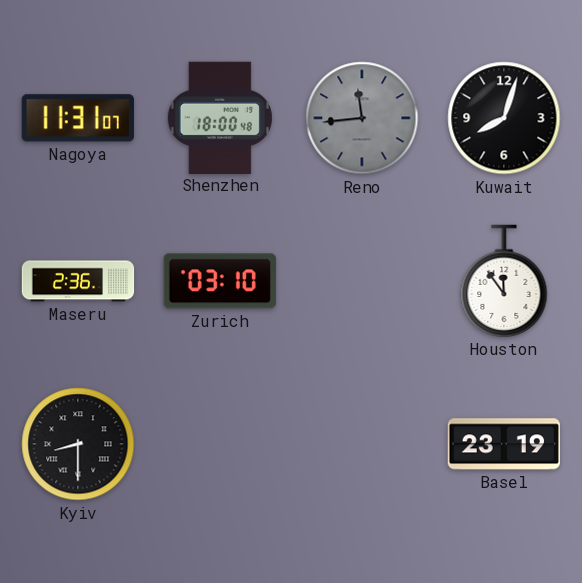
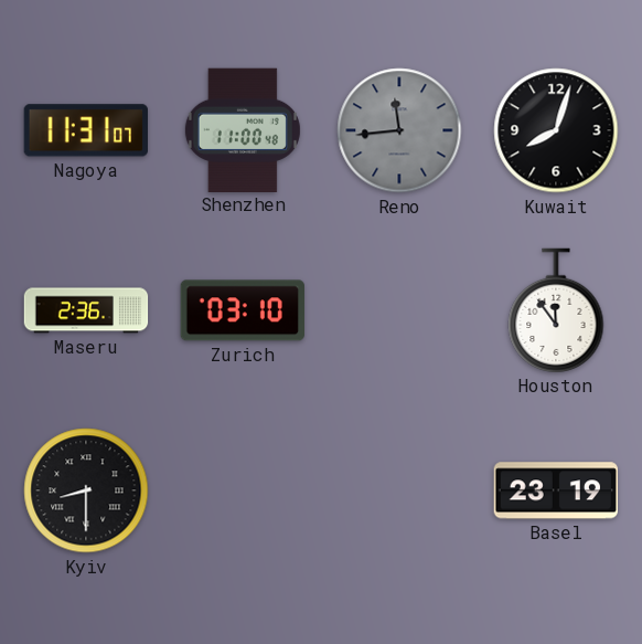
Shenzhen: 18:00 -> 11:00 (243, 129)
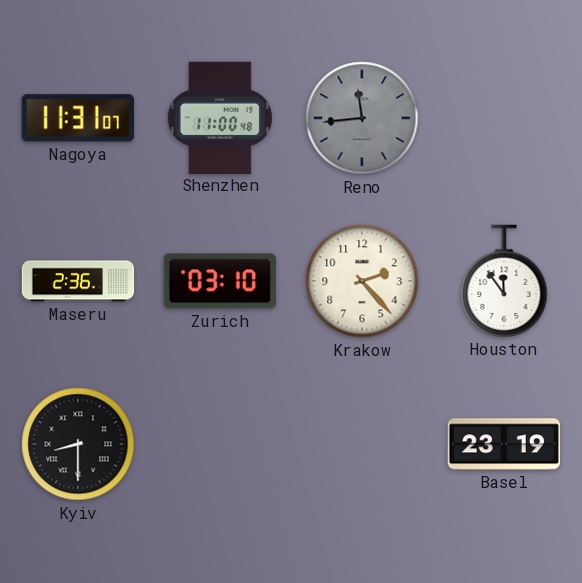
Kuwait: 8:03 -> none (556, 130)
Krakow: none -> 2:23 (362, 281)
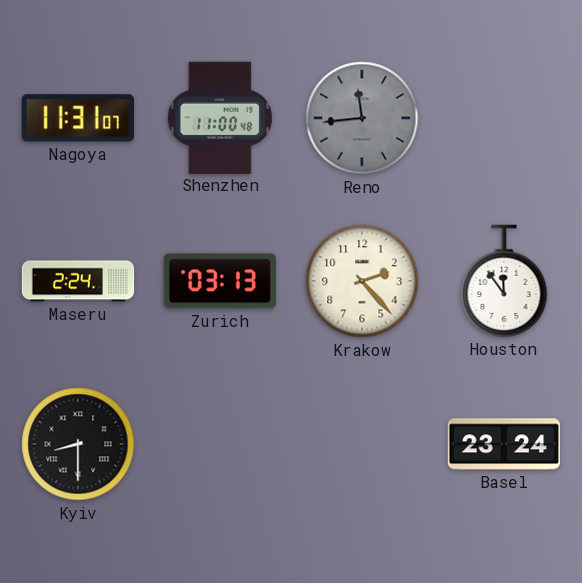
Maseru: 2:36 -> 2:24 (78, 281)
Zurich: 03:10 -> 03:13 (220, 281)
Basel: 23:19 -> 23:24 (503, 444)
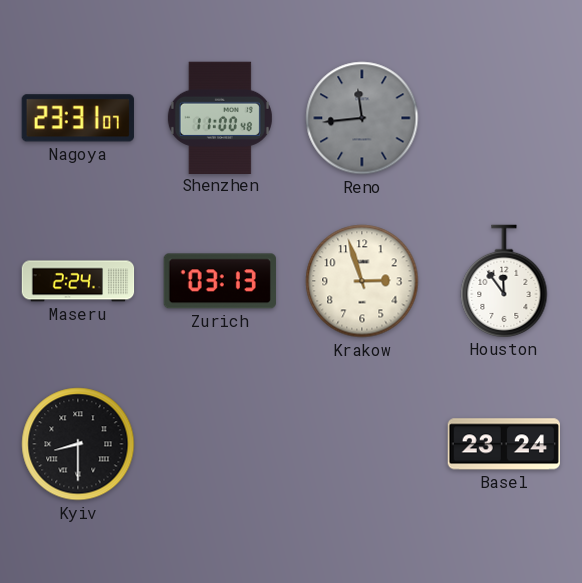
Nagoya: 11:31 -> 23:31 (78, 118)
Krakow: 2:23 -> 2:57 (362, 281)
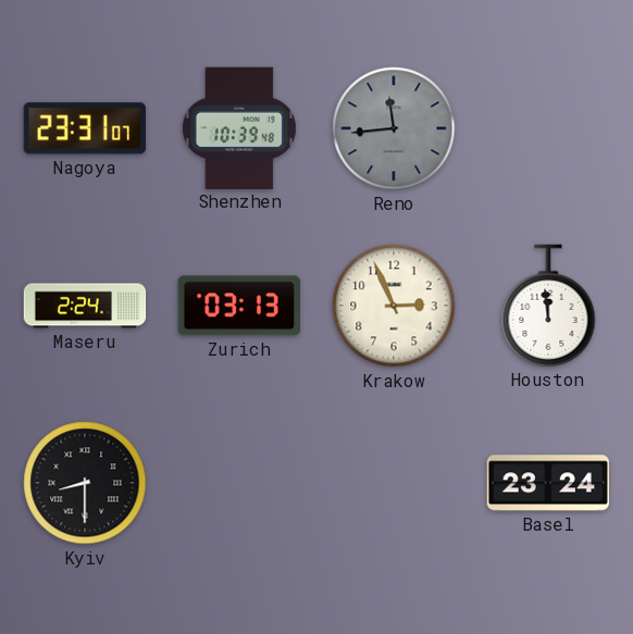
Shenzhen: 11:00 -> 10:39 (239, 127)
Krakow: 2:57 -> 2:56 (394, 306)
Houston: 11:54 -> 11:59 (548, 306)
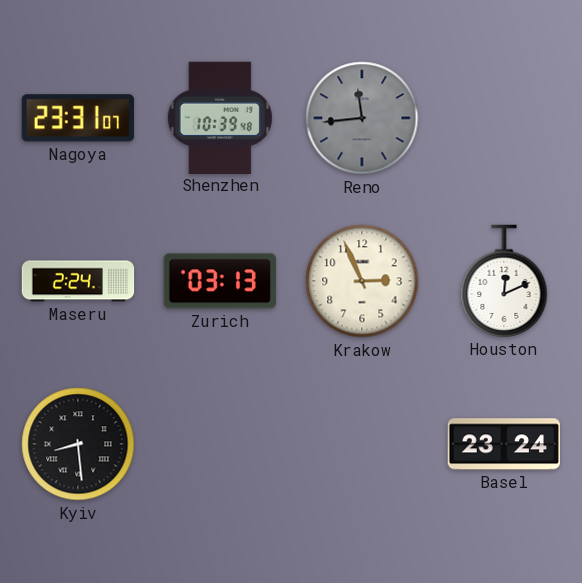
Houston: 11:59 -> 12:11 (504, 281)
Kyiv: 8:30 -> 8:29 (78, 444)
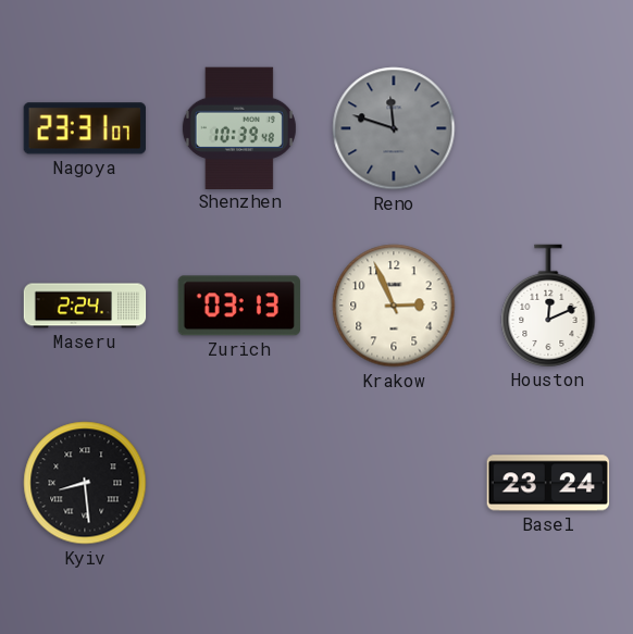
Reno: 11:44 -> 11:48 (394, 128)
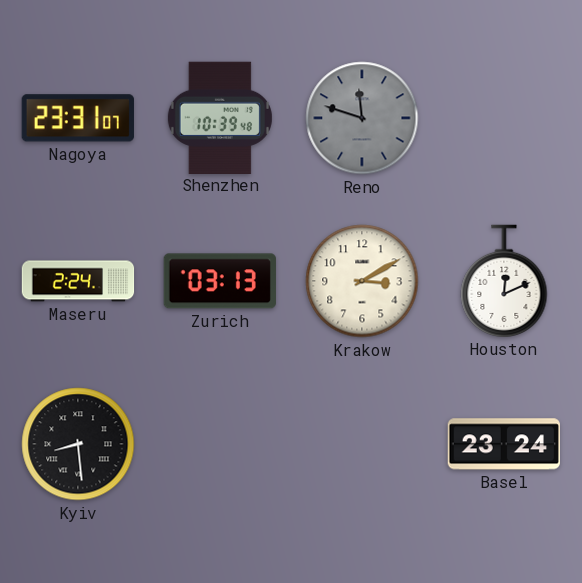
Krakow: 2:56 -> 3:10 (362, 281)
